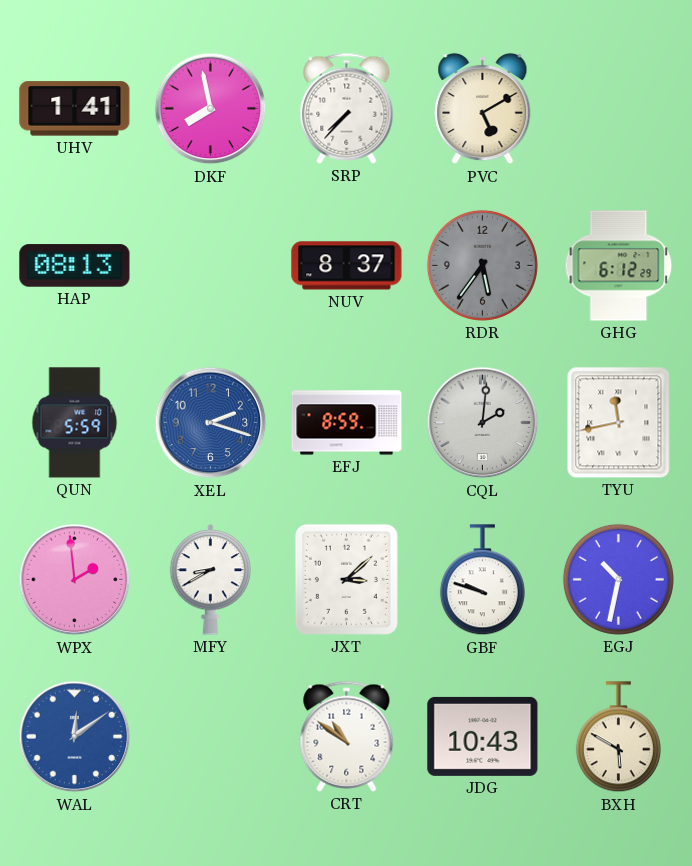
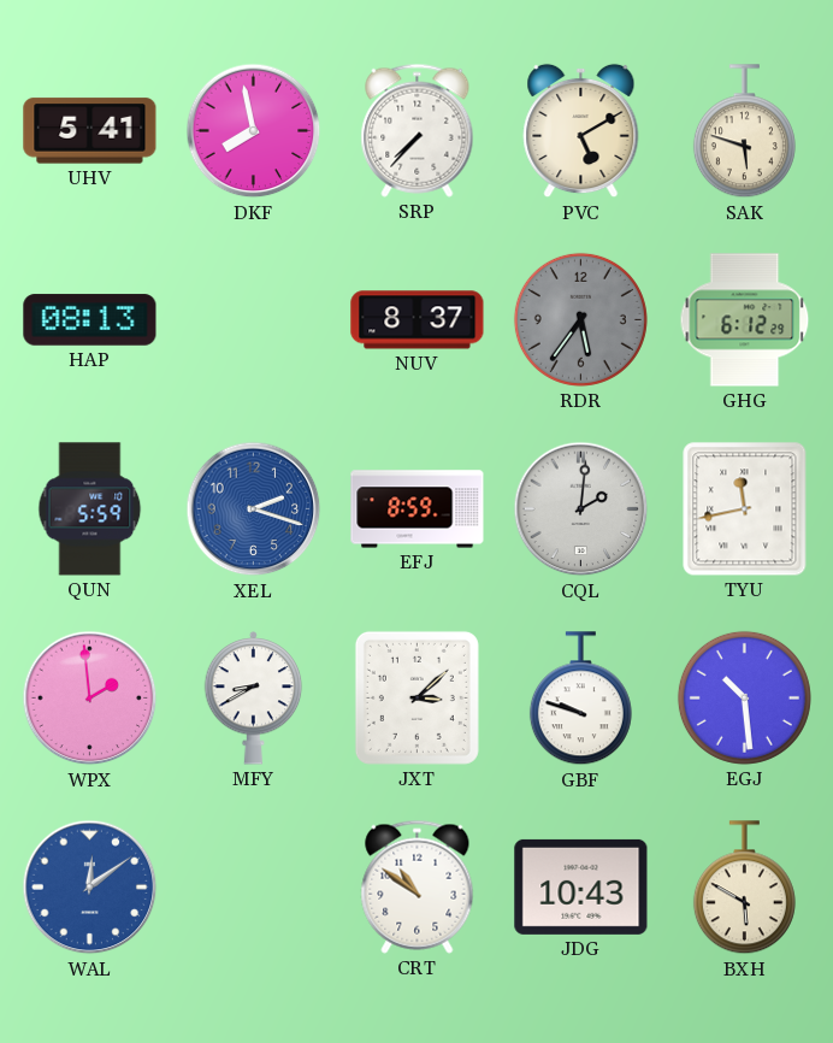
UHV: 1:41 -> 5:41 (90, 131)
SAK: none -> 5:48 (744, 131)
EGJ: 10:32 -> 10:29 (744, 697)
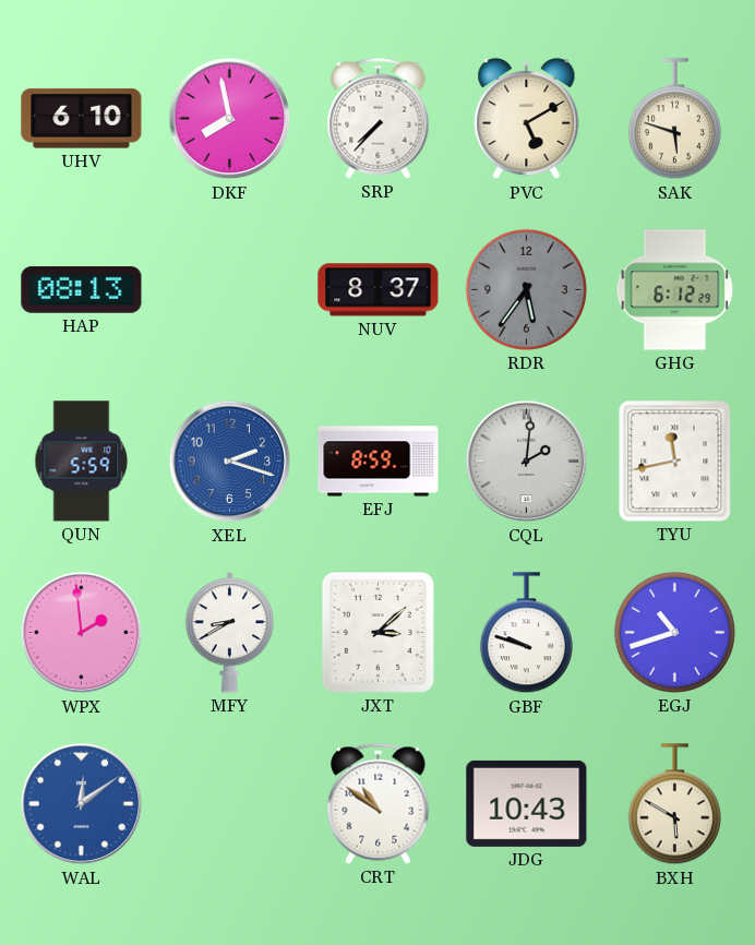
UHV: 5:41 -> 6:10 (82, 119)
EGJ: 10:29 -> 10:42 (674, 632)
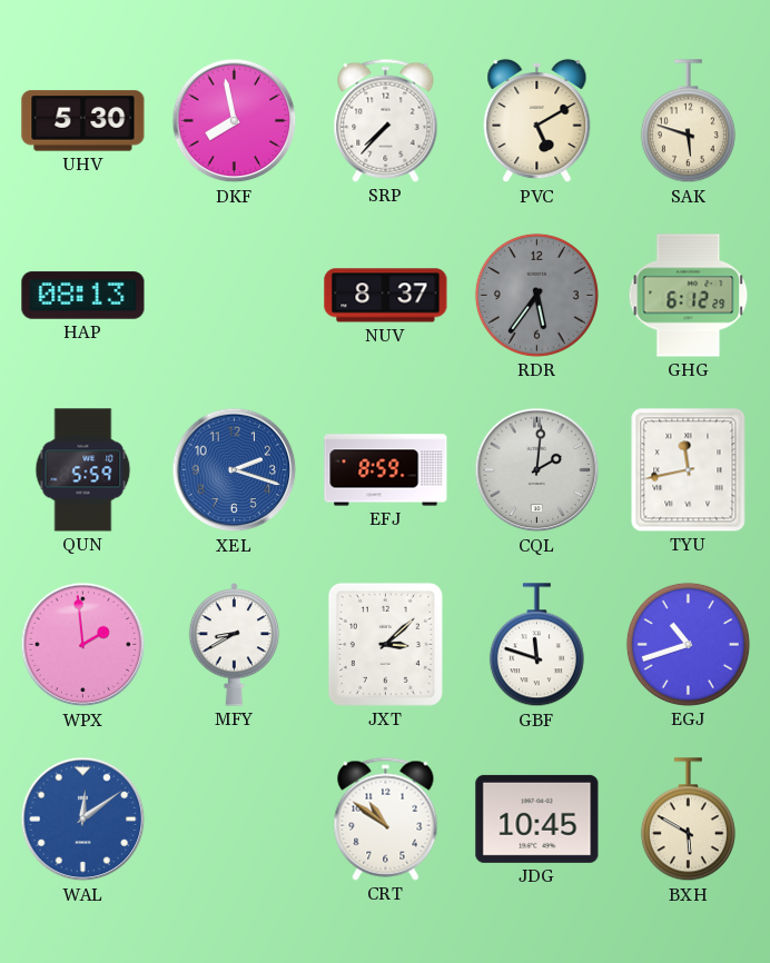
UHV: 6:10 -> 5:30 (83, 121)
GBF: 9:48 -> 11:48 (536, 645)
JDG: 10:43 -> 10:45 (537, 818)
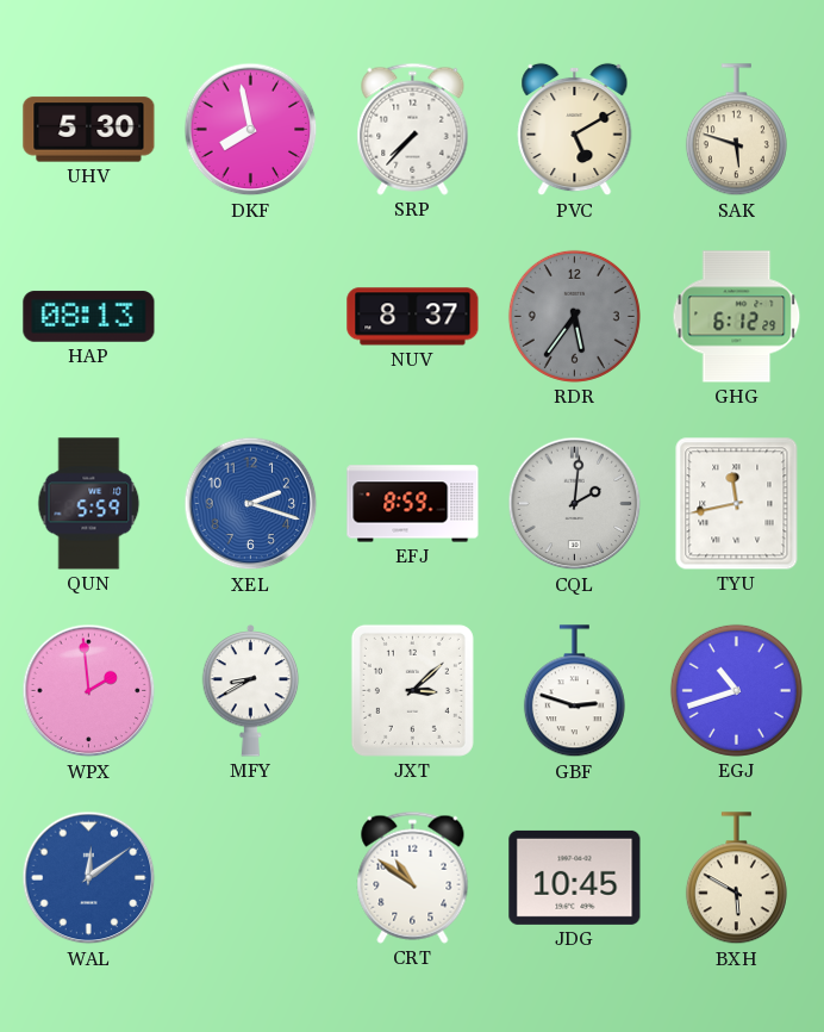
GBF: 11:48 -> 2:48 (574, 691)
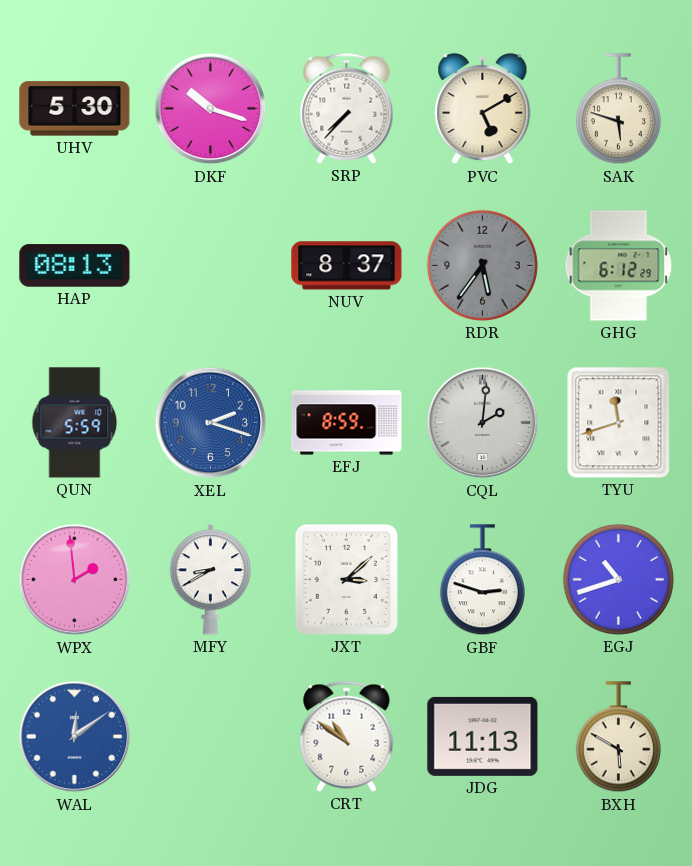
DKF: 7:58 -> 10:18 (211, 109)
TYU: 11:43 -> 11:42 (619, 423)
JDG: 10:45 -> 11:13 (483, 736)
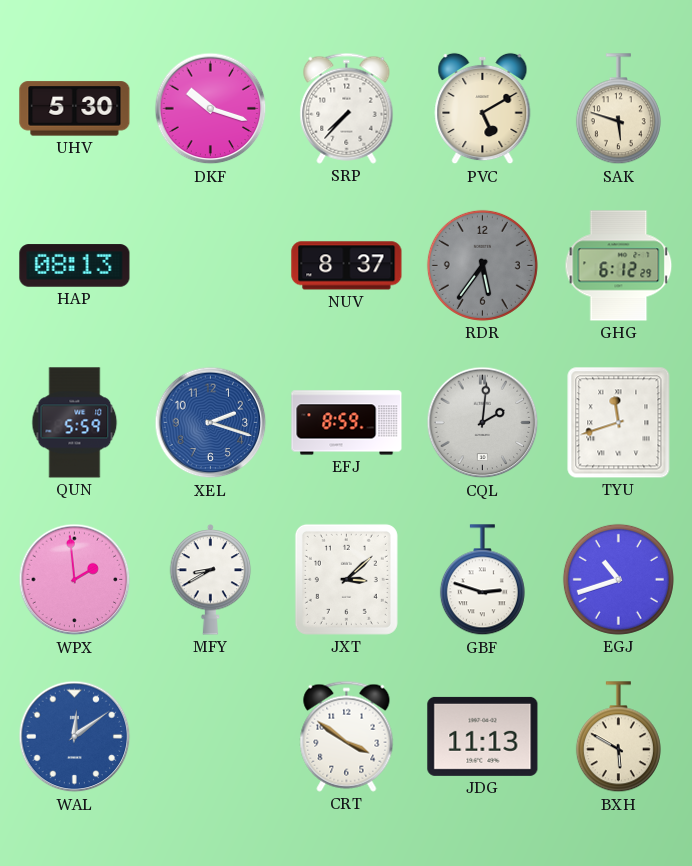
CRT: 10:51 -> 3:51 (347, 736)
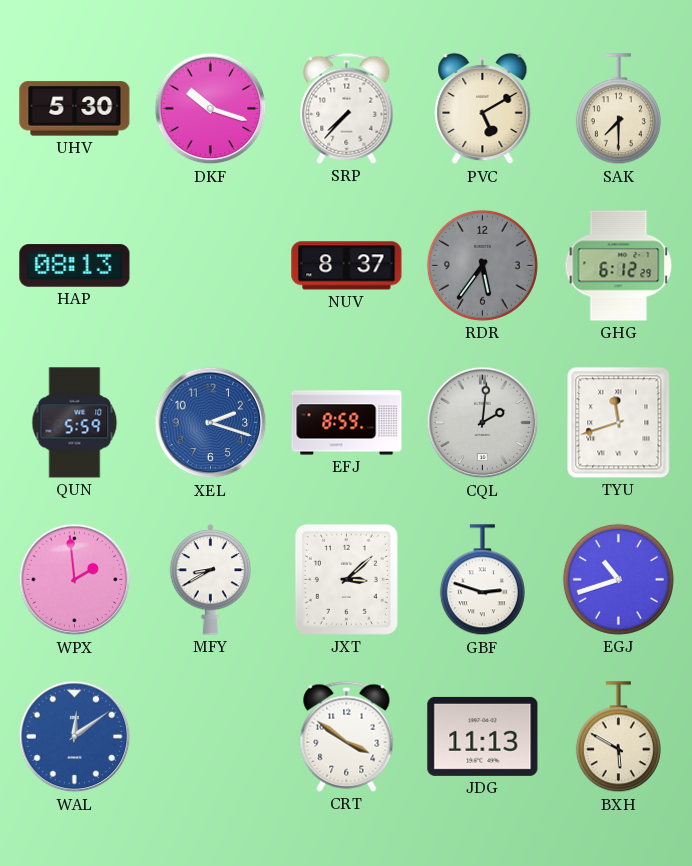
SAK: 5:48 -> 7:30 (618, 109)
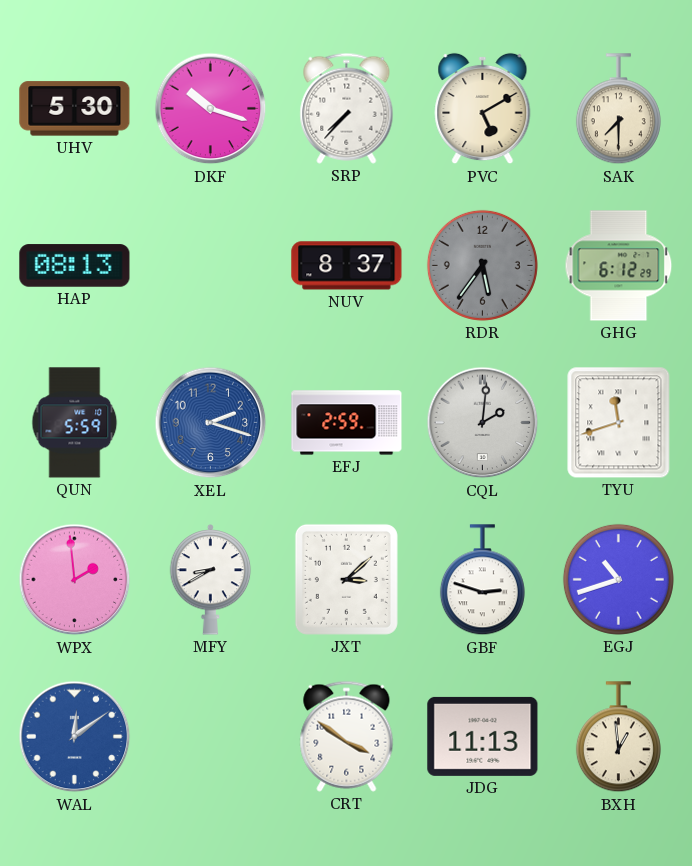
EFJ: 8:59 -> 2:59 (347, 423)
BXH: 5:50 -> 12:59 (618, 737)
